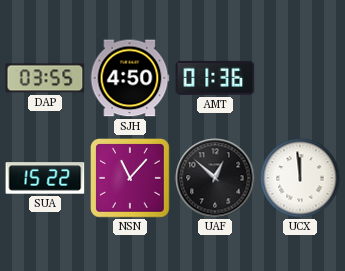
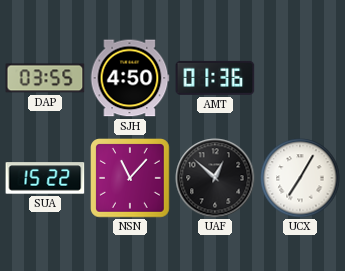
UCX: 11:59 -> 7:05 (300, 178)
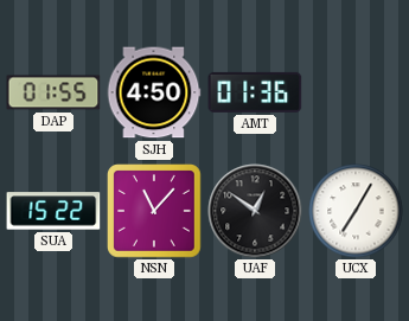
DAP: 03:55 -> 01:55 (53, 92)
UAF: 12:52 -> 12:51 (255, 211)
